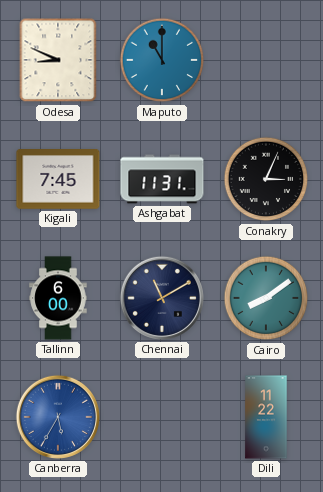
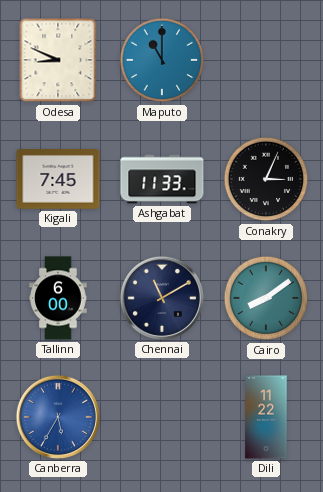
Ashgabat: 11:31 -> 11:33 (162, 179)
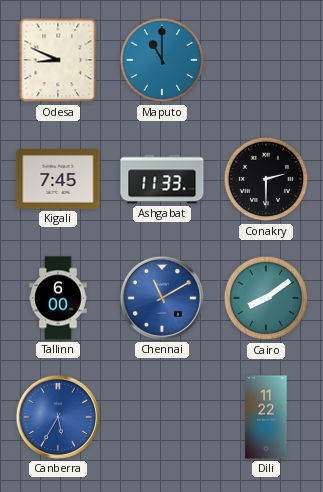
Conakry: 3:04 -> 2:30 (266, 179)
Chennai dial: navy -> blue (162, 298)
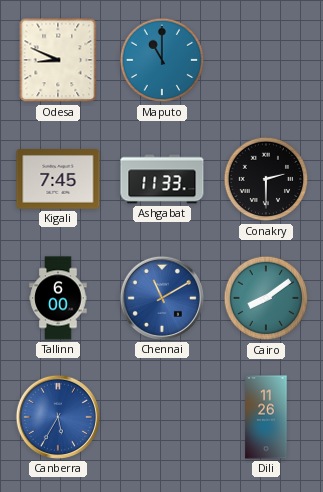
Dili: 11:22 -> 11:26 (266, 417)
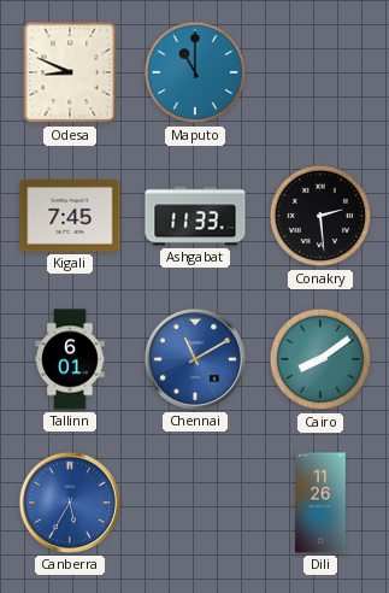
Conakry: 2:30 -> 2:29 (320, 216)
Tallinn: 6:00 -> 6:01 (70, 359)
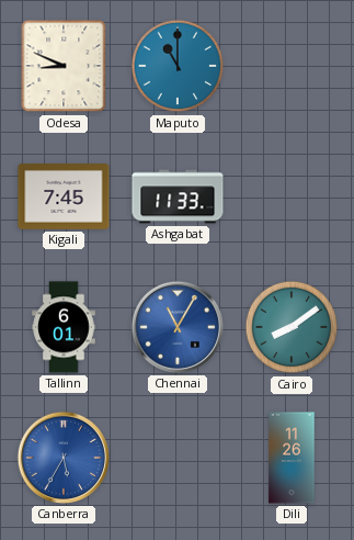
Conakry: 2:29 -> none (320, 216)
Chennai: 11:10 -> 11:05 (178, 327)
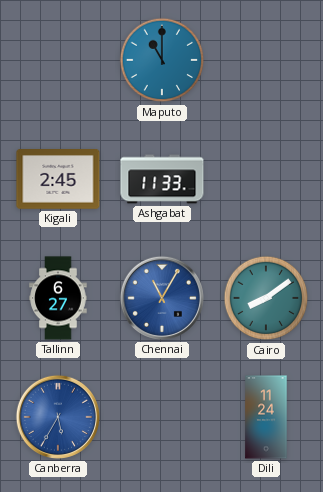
Odesa: 8:49 -> none (64, 66)
Kigali: 7:45 -> 2:45 (58, 179)
Tallinn: 6:01 -> 6:27 (58, 298)
Dili: 11:26 -> 11:24 (266, 417)
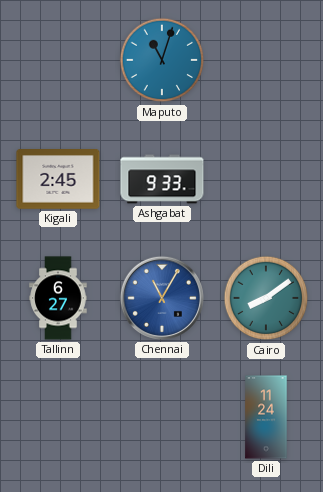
Maputo: 11:00 -> 11:03 (162, 60)
Ashgabat: 11:33 -> 9:33 (162, 179)
Canberra: 5:35 -> none (58, 417)
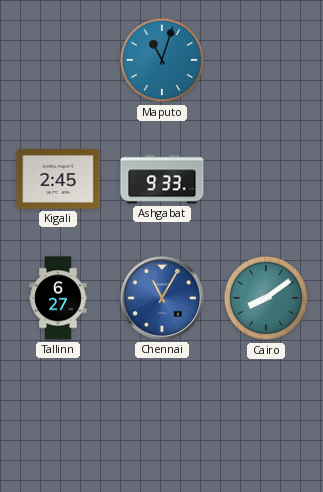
Dili: 11:24 -> none (266, 417)
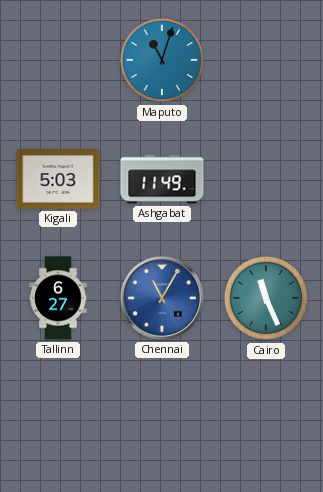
Kigali: 2:45 -> 5:03 (58, 179)
Ashgabat: 9:33 -> 11:49 (162, 179)
Cairo: 8:09 -> 11:26 (266, 298)
